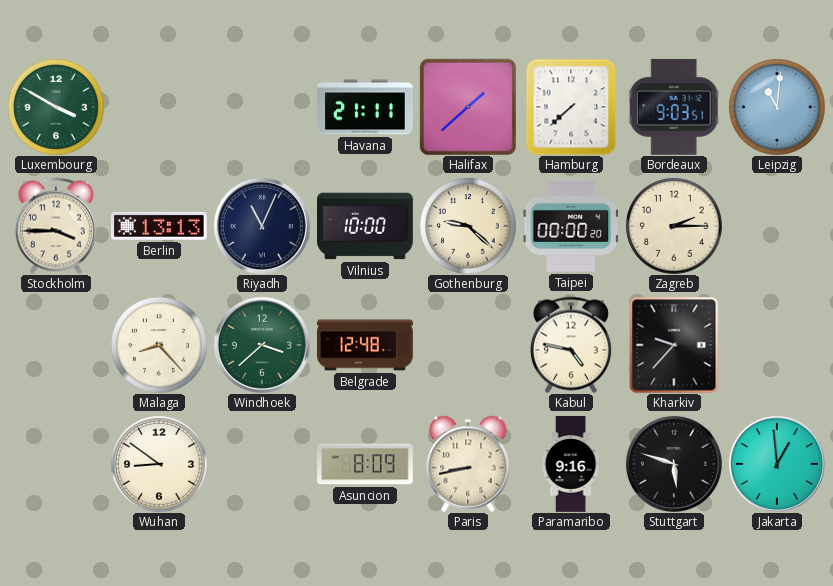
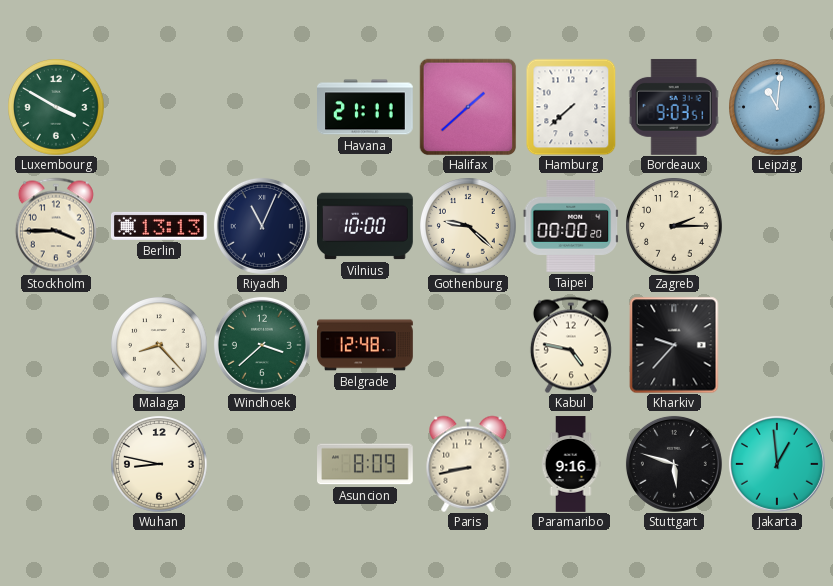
Wuhan: 8:51 -> 8:47 (159, 464)
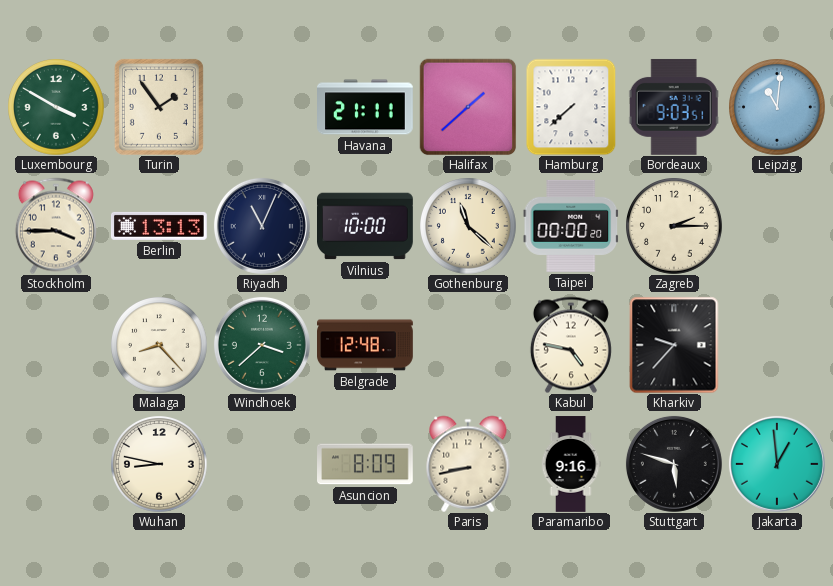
Turin: none -> 1:54 (159, 107)
Gothenburg: 9:22 -> 11:22 (468, 226)
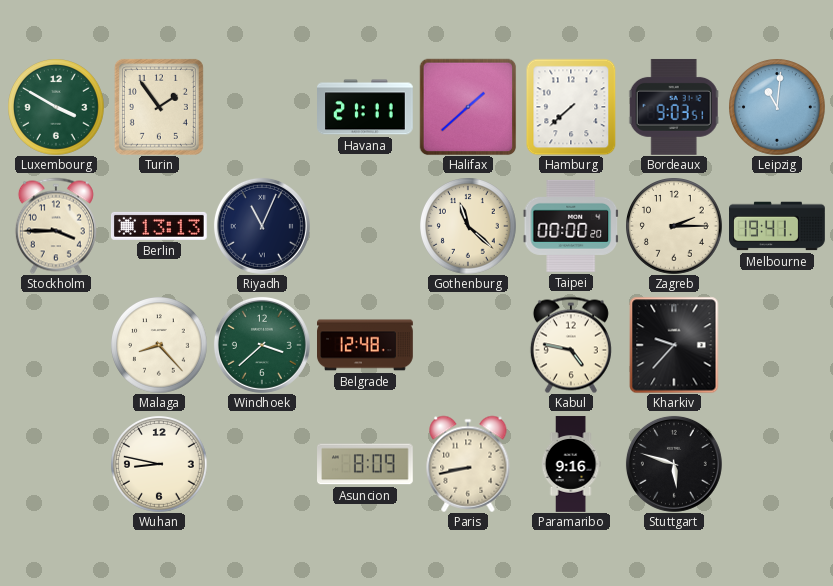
Vilnius: 10:00 -> none (366, 226)
Melbourne: none -> 19:41 (778, 226)
Jakarta: 12:59 -> none (777, 464)
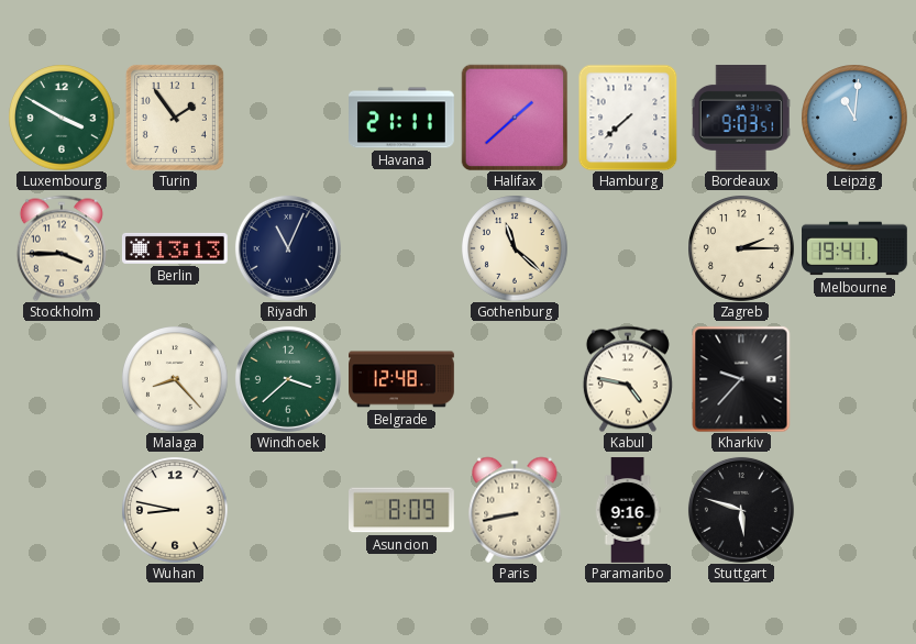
Taipei: 00:00 -> none (571, 226)
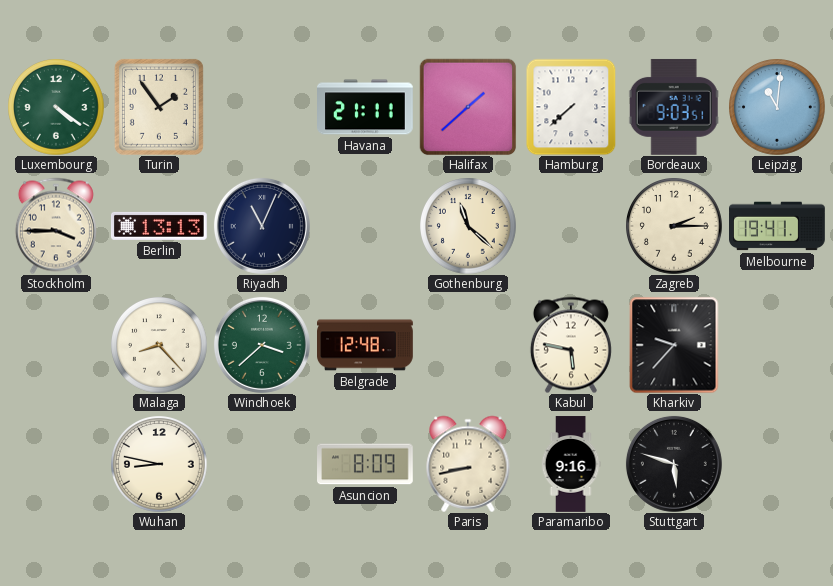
Luxembourg: 3:50 -> 4:21 (56, 107)
Kabul: 4:47 -> 5:47 (571, 345)
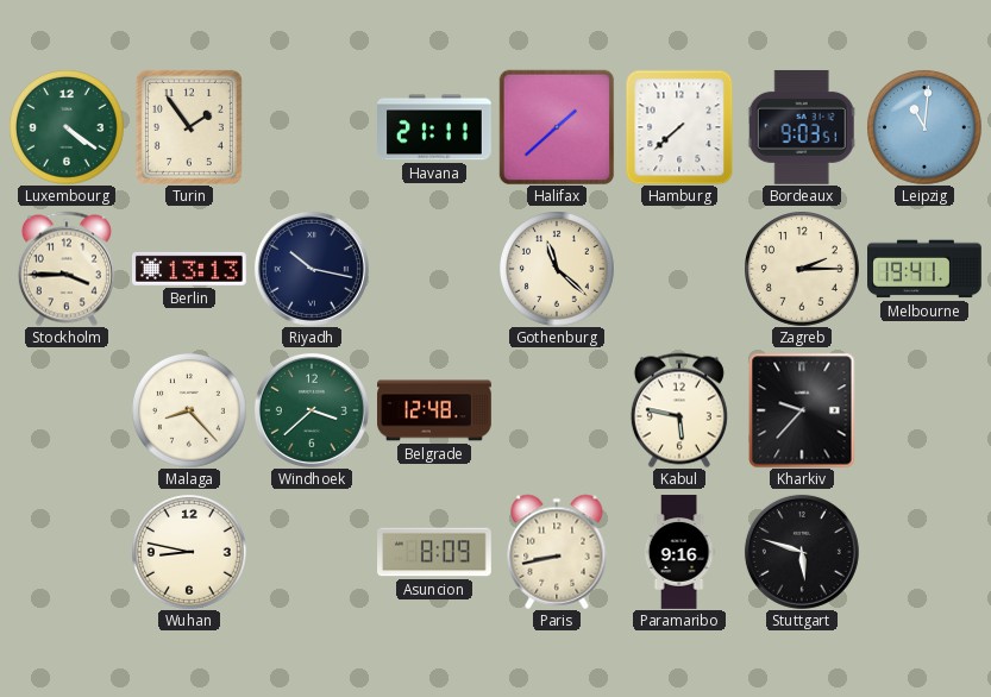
Riyadh: 11:04 -> 10:17 (312, 269)
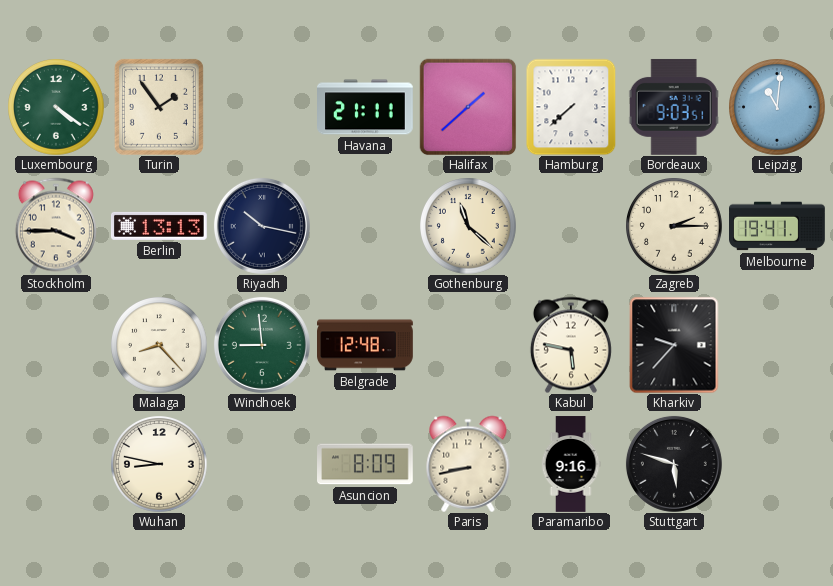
Windhoek: 3:38 -> 8:59 (262, 345)
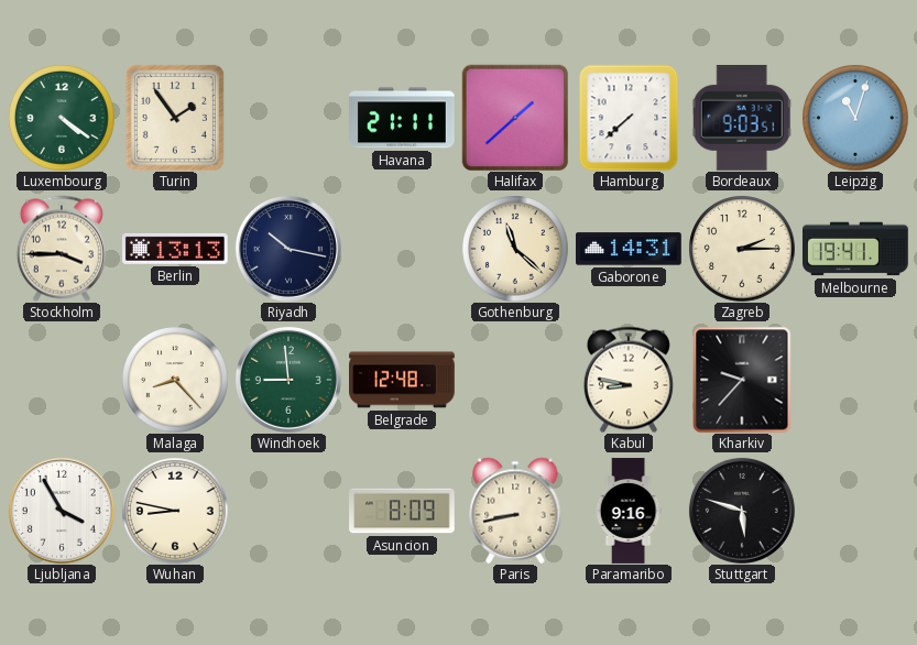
Leipzig: 11:01 -> 11:03 (855, 118)
Gaborone: none -> 14:31 (630, 249)
Kabul: 5:47 -> 8:47 (629, 380)
Ljubljana: none -> 3:55 (62, 511)
